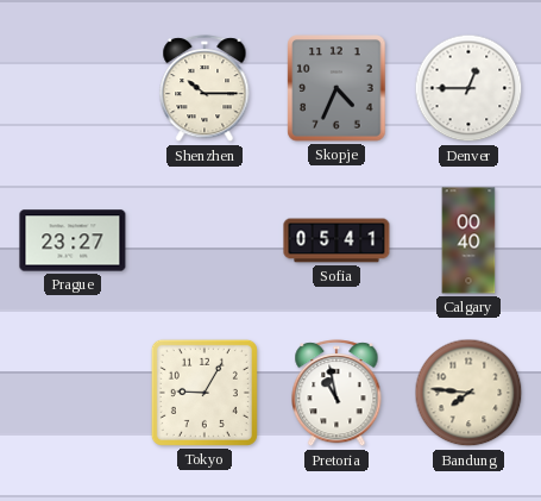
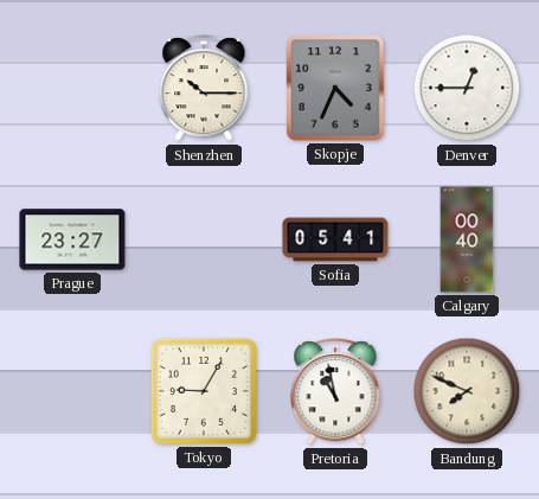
Bandung: 7:46 -> 7:49 (467, 391)
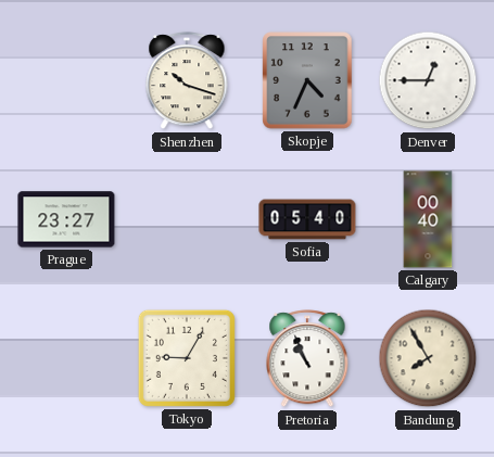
Shenzhen: 10:15 -> 10:18 (187, 81)
Sofia: 05:41 -> 05:40 (307, 219)
Pretoria: 10:58 -> 10:56 (307, 359)
Bandung: 7:49 -> 7:55 (428, 358)
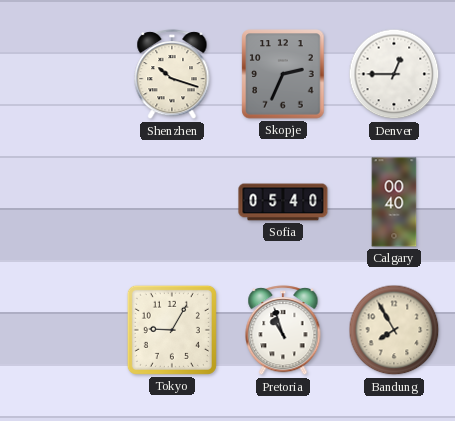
Skopje: 4:34 -> 2:34 (283, 74)
Prague: 23:27 -> none (66, 219)
Pretoria: 10:56 -> 10:57 (283, 331)
